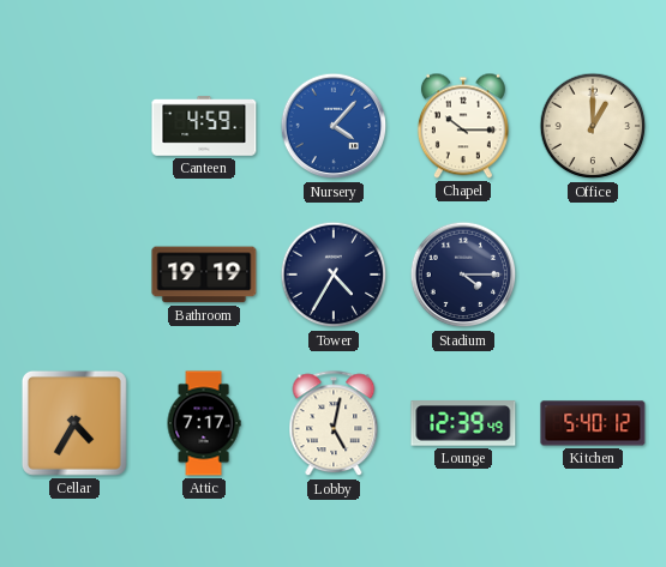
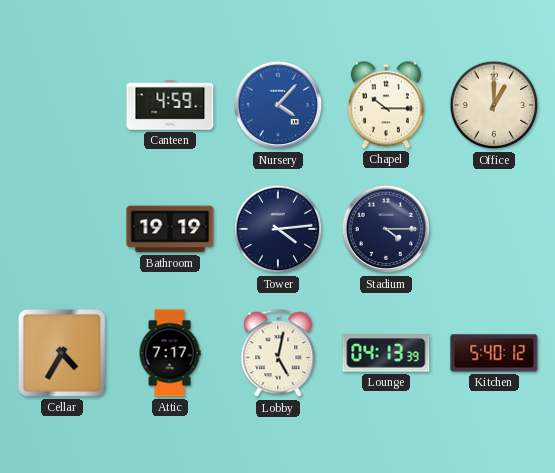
Tower: 4:35 -> 4:14 (278, 229)
Lounge: 12:39 -> 04:13 (386, 353)
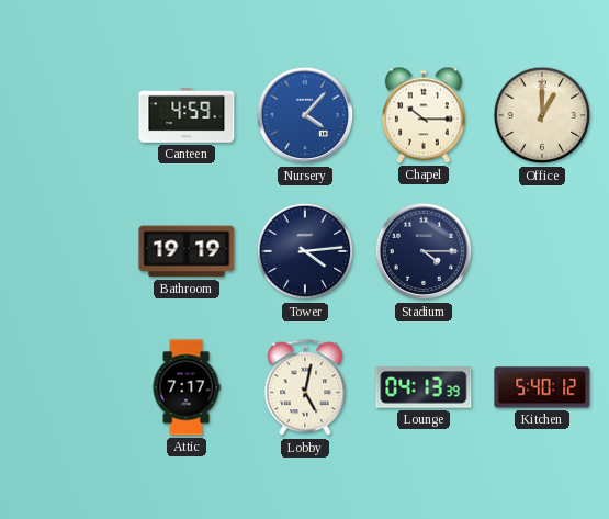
Cellar: 4:35 -> none (62, 353)
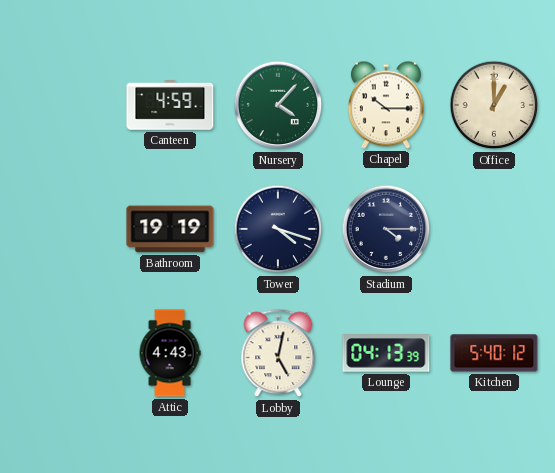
Nursery dial: blue -> green (278, 105)
Tower: 4:14 -> 4:18 (278, 229)
Attic: 7:17 -> 4:43 (170, 353)
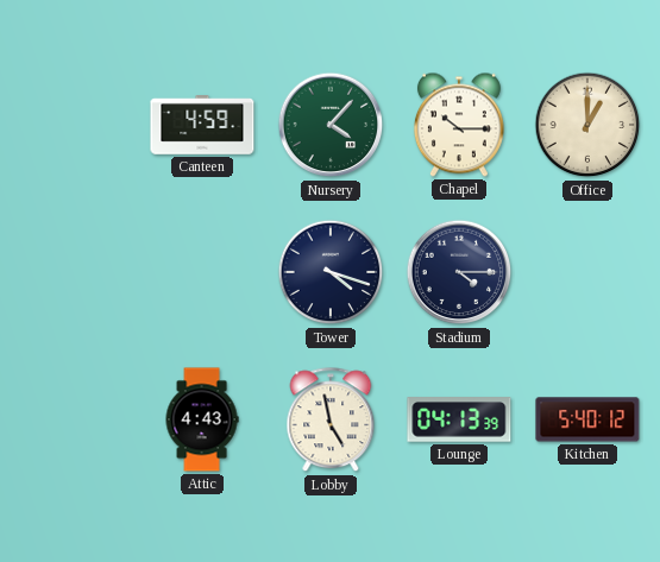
Bathroom: 19:19 -> none (170, 229)
Lobby: 5:02 -> 4:58 (331, 421)
